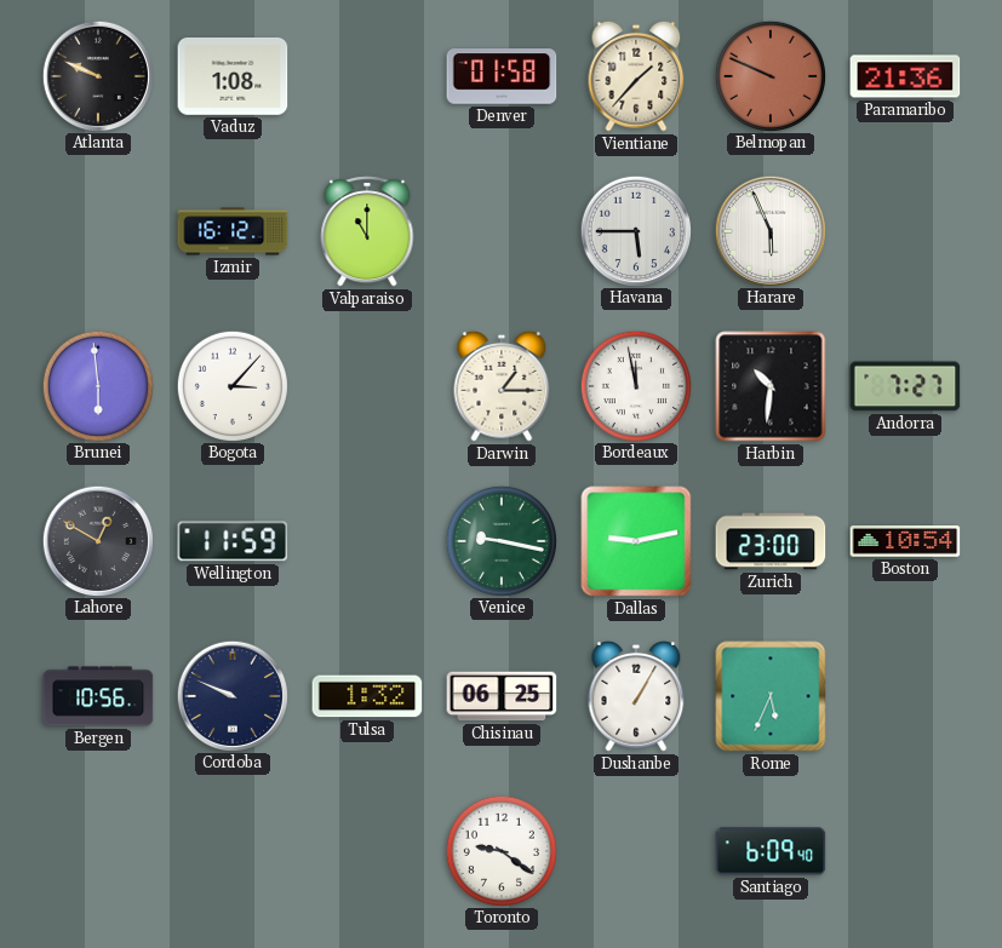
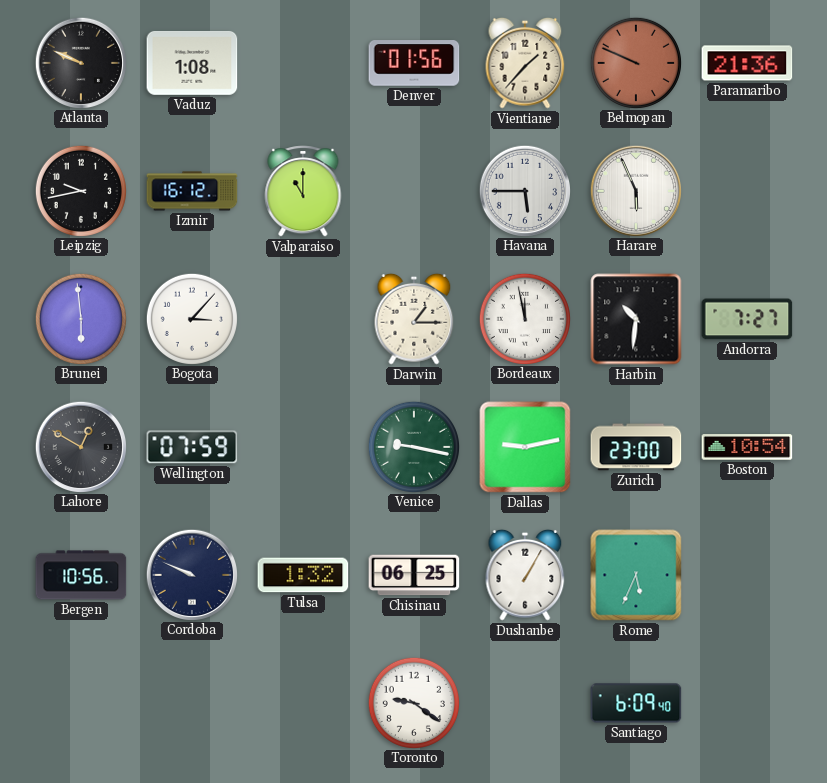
Denver: 01:58 -> 01:56 (414, 63)
Leipzig: none -> 9:43 (80, 190)
Wellington: 11:59 -> 07:59 (192, 447)
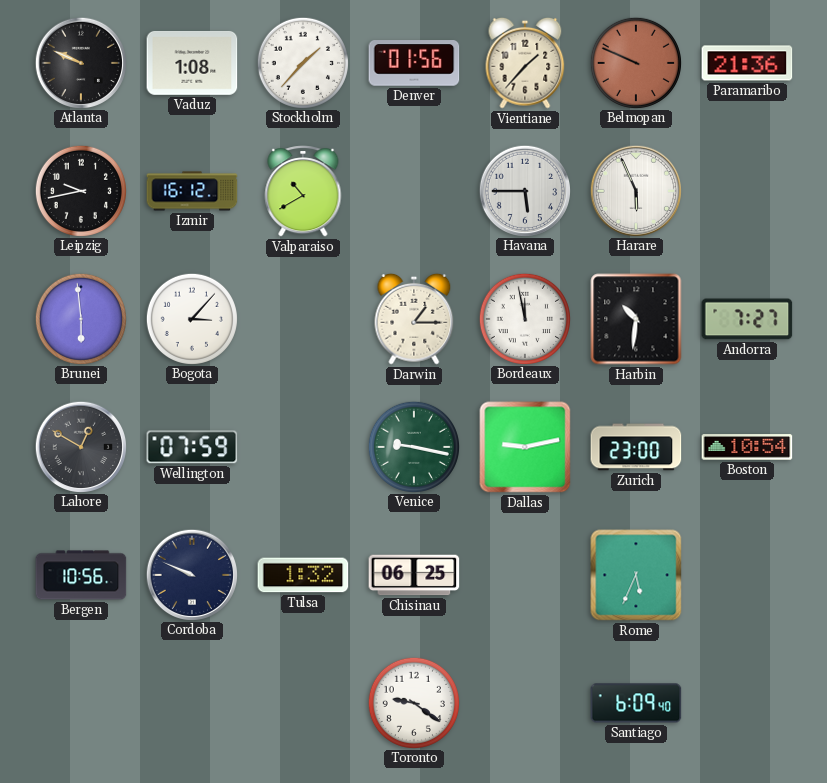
Stockholm: none -> 1:37 (302, 62)
Valparaiso: 11:00 -> 10:40 (303, 191)
Dushanbe: 1:05 -> none (525, 575)
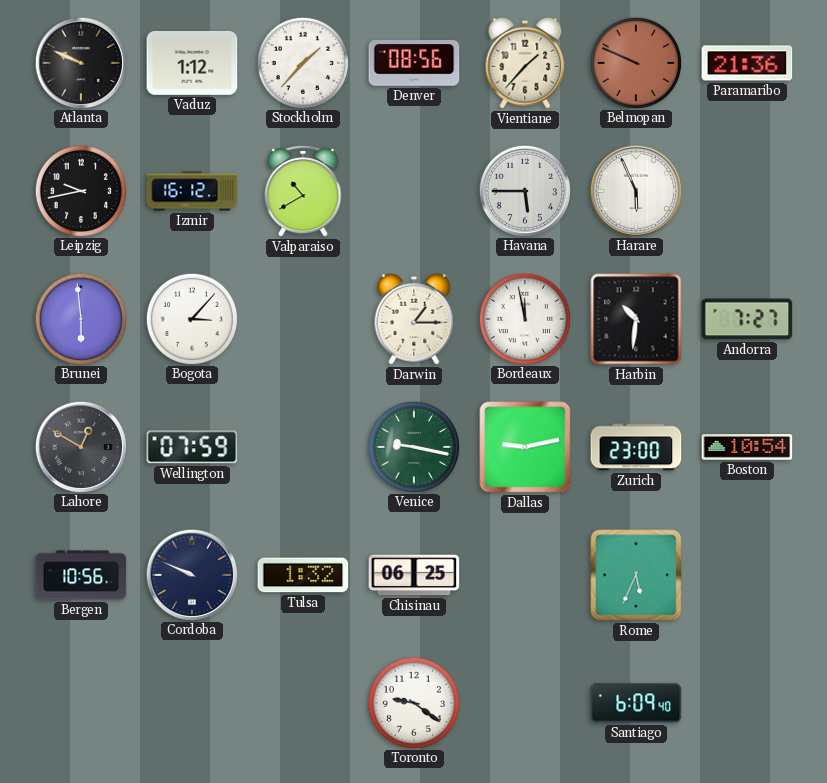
Vaduz: 1:08 -> 1:12 (192, 63)
Denver: 01:56 -> 08:56 (414, 63)
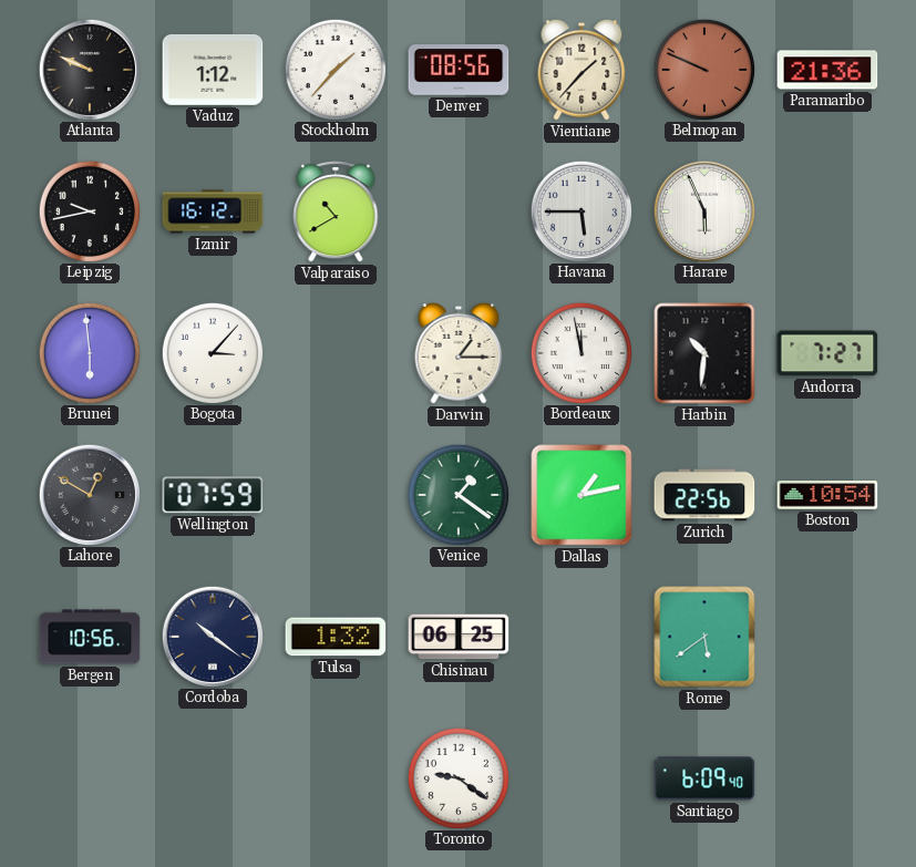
Venice: 9:17 -> 1:21 (457, 494)
Dallas: 9:13 -> 1:13 (581, 495)
Zurich: 23:00 -> 22:56 (704, 495)
Cordoba: 9:49 -> 10:21 (212, 636)
Rome: 5:34 -> 5:39 (704, 637)
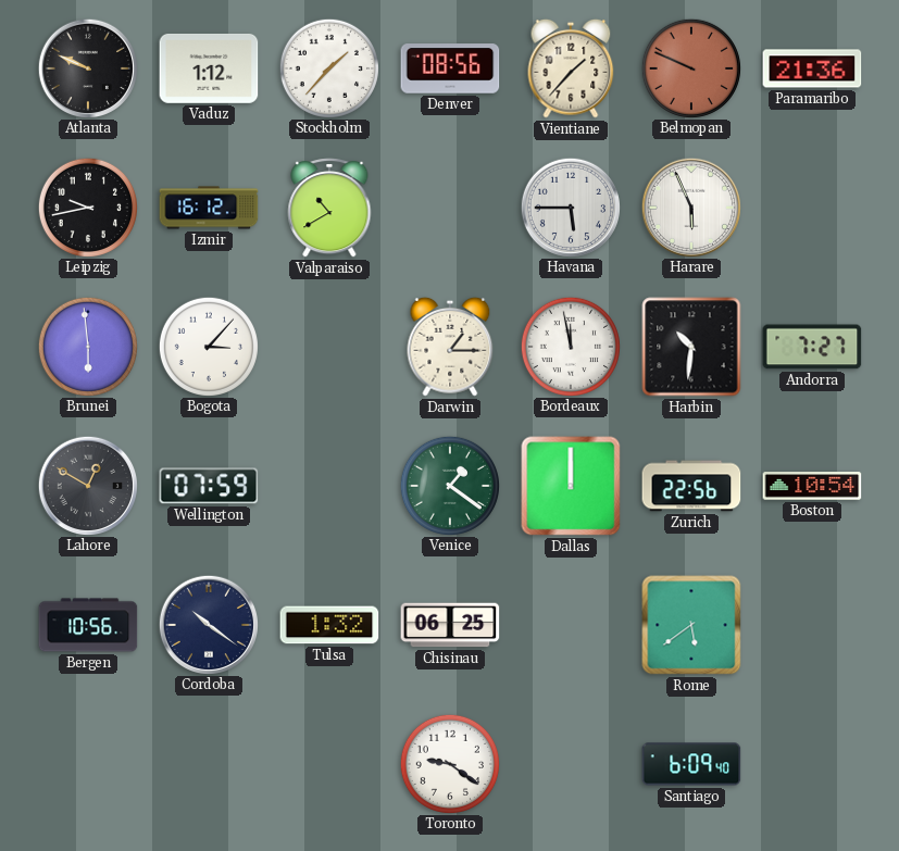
Dallas: 1:13 -> 12:00 (571, 486)
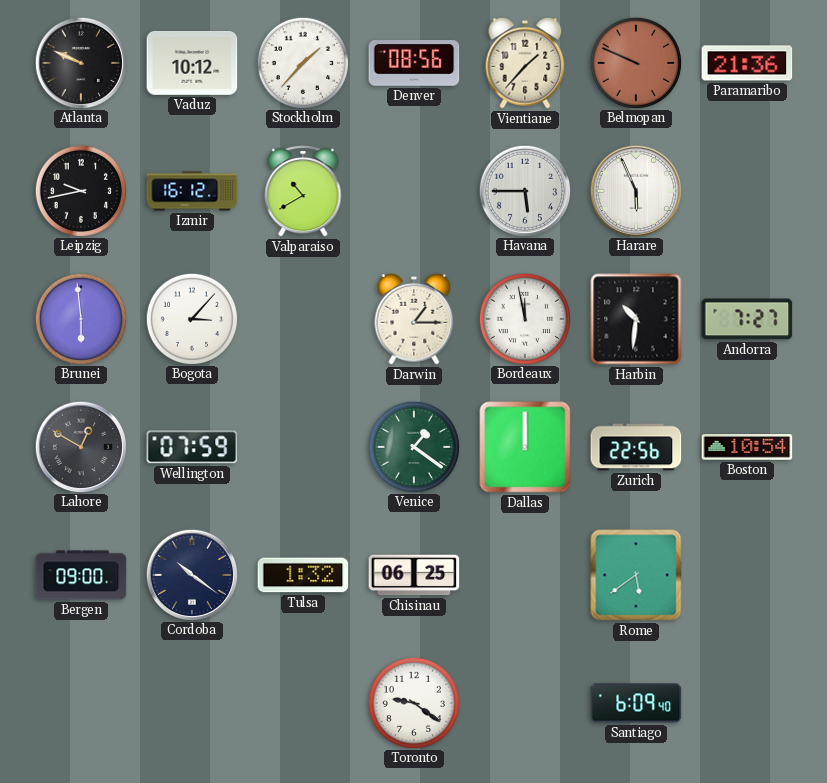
Vaduz: 1:12 -> 10:12 (192, 63)
Bergen: 10:56 -> 09:00 (81, 575)
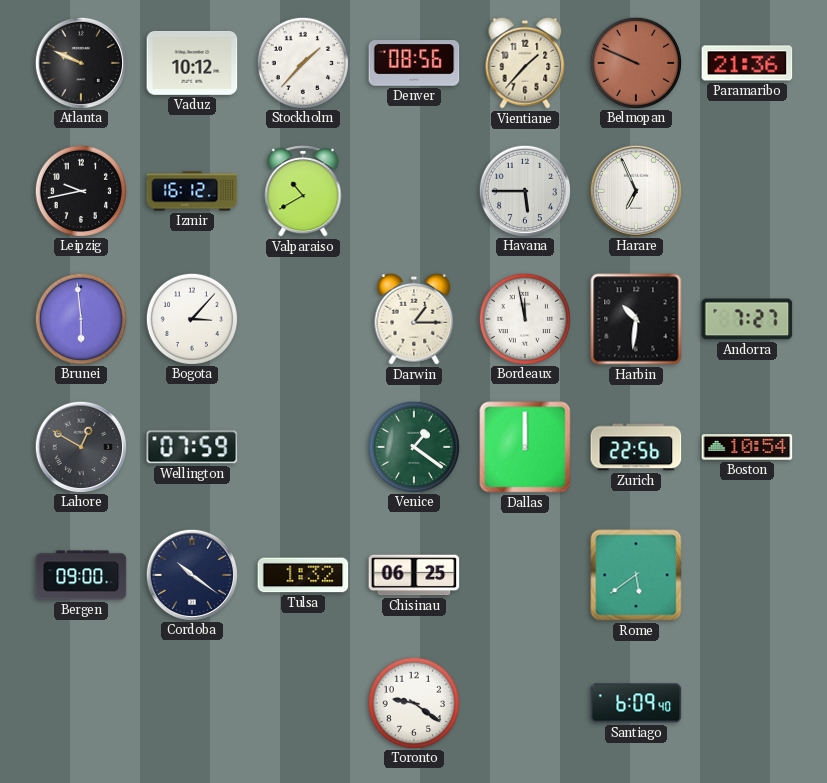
Harare: 5:56 -> 6:56 (635, 190)
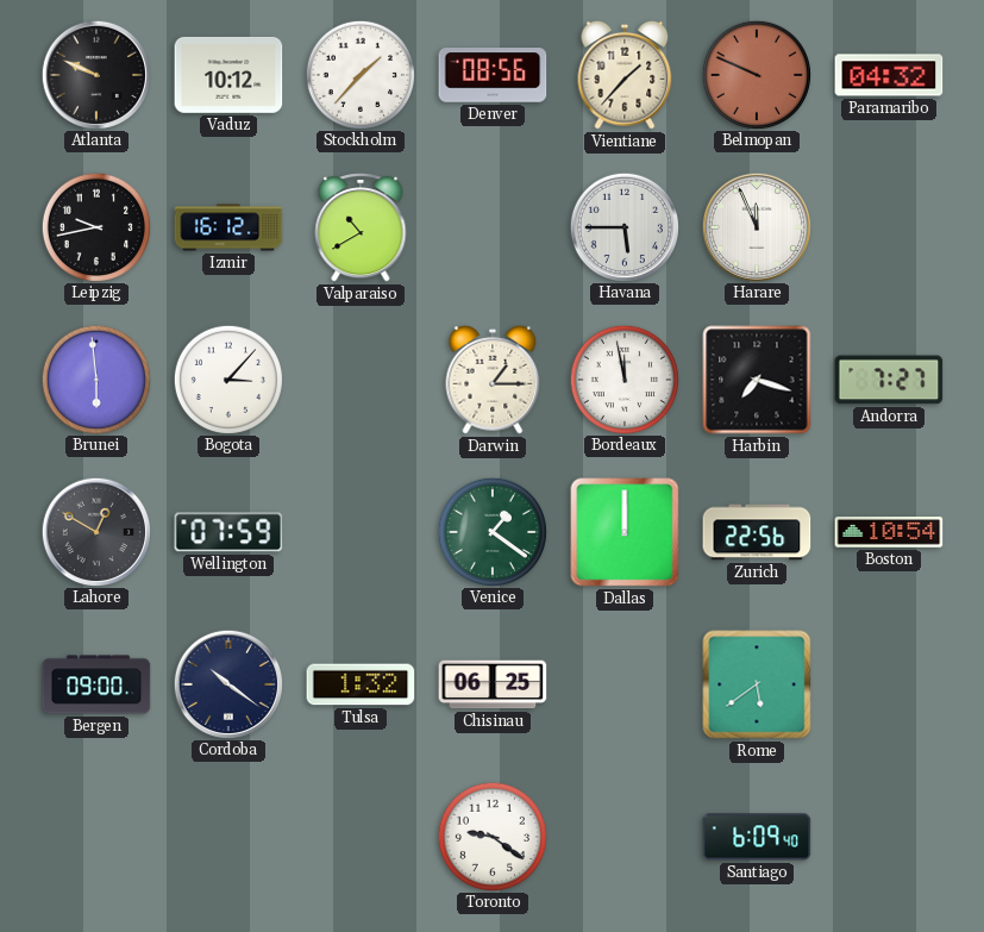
Paramaribo: 21:36 -> 04:32 (889, 75)
Harare: 6:56 -> 11:56 (756, 226)
Harbin: 10:31 -> 7:18 (757, 380)
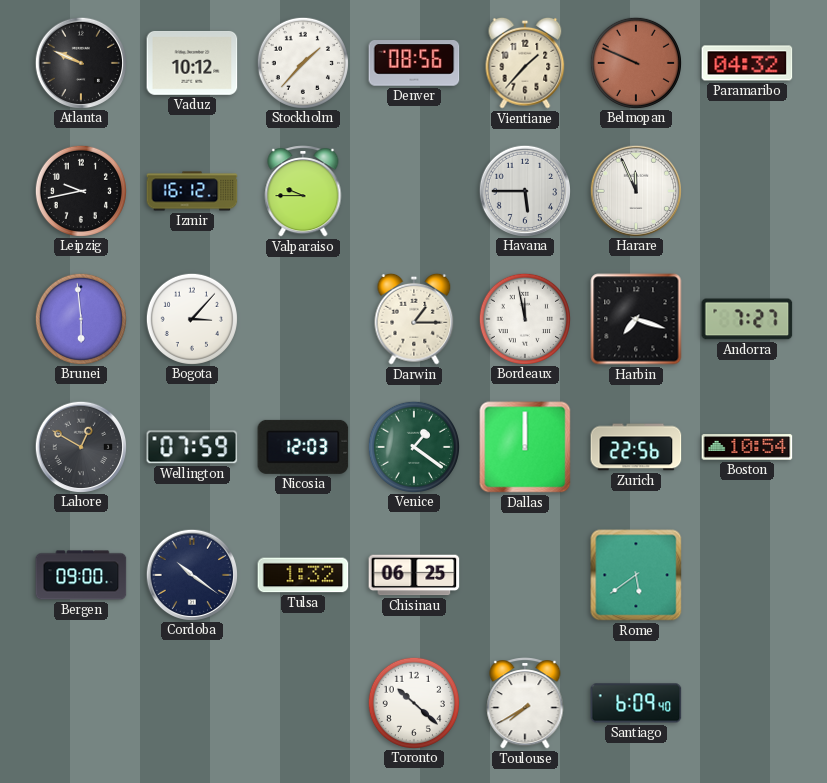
Valparaiso: 10:40 -> 9:45 (303, 191)
Nicosia: none -> 12:03 (303, 447)
Toronto: 9:21 -> 10:22 (413, 702)
Toulouse: none -> 7:40 (525, 703)
